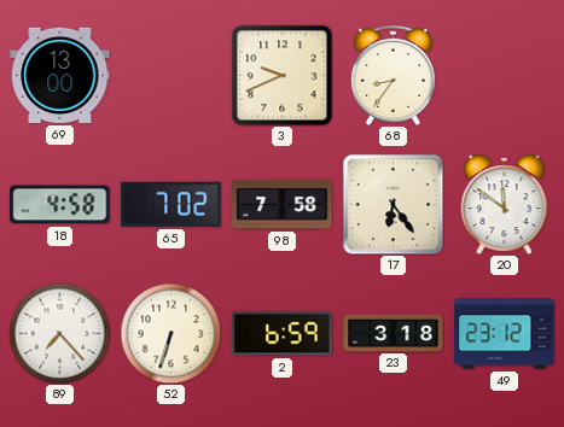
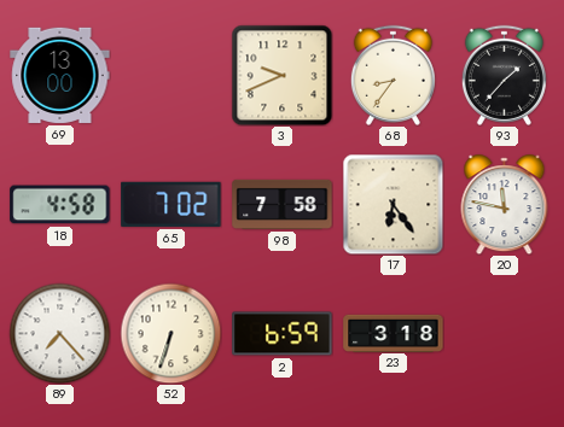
93: none -> 1:37 (504, 75)
20: 11:51 -> 11:47 (505, 205)
49: 23:12 -> none (505, 334)
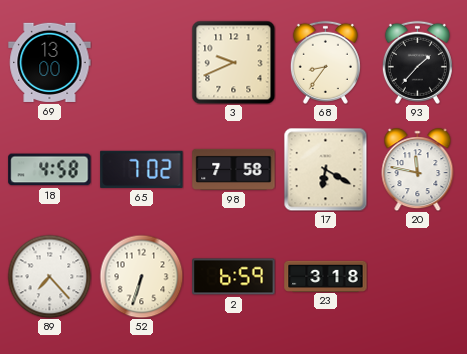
17: 6:24 -> 6:20 (325, 169)
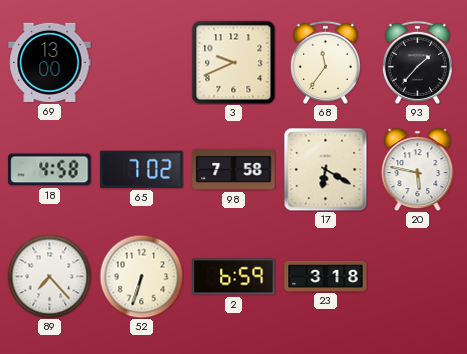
68: 8:36 -> 11:36 (325, 62)
20: 11:47 -> 5:47 (418, 170)
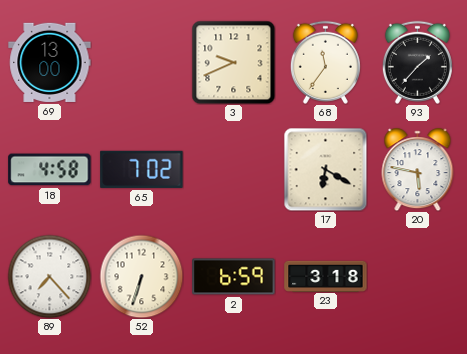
98: 7:58 -> none (234, 169)
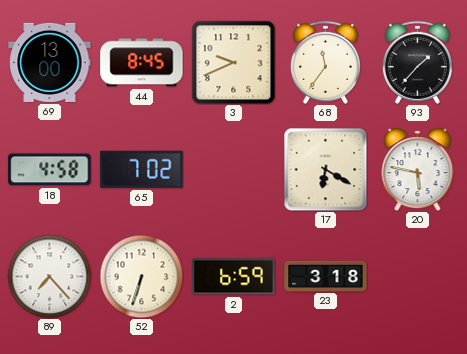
44: none -> 8:45 (142, 63)
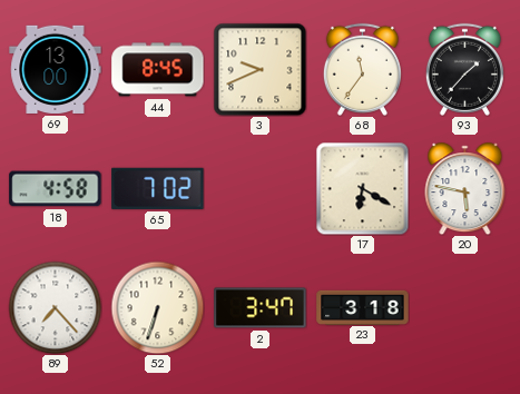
2: 6:59 -> 3:47 (261, 308)
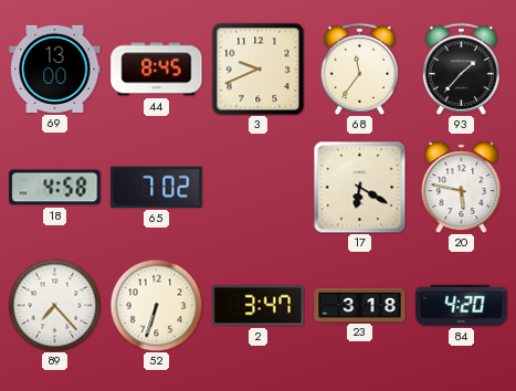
84: none -> 4:20 (462, 305)
